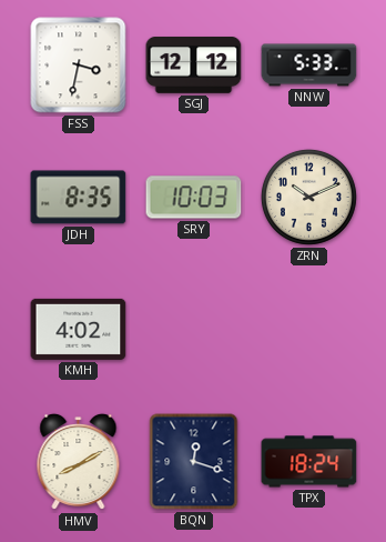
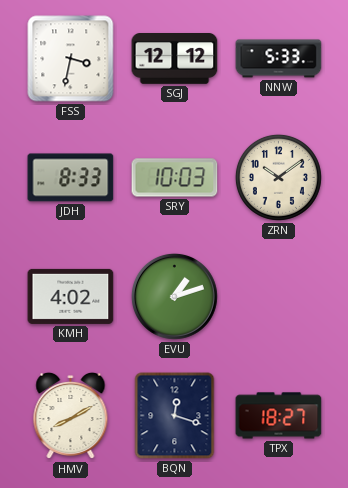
JDH: 8:35 -> 8:33 (71, 178)
ZRN: 10:11 -> 10:09 (278, 177)
EVU: none -> 1:12 (174, 296)
TPX: 18:24 -> 18:27 (279, 416)
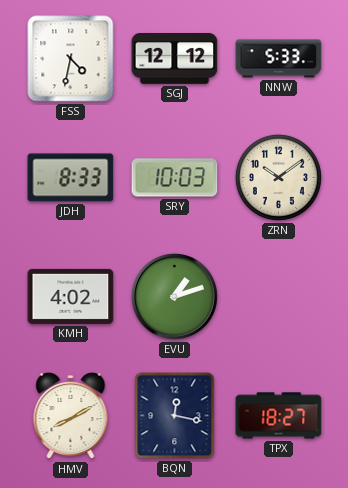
FSS: 3:32 -> 4:32 (71, 59)
BQN: 12:18 -> 12:17 (175, 416)
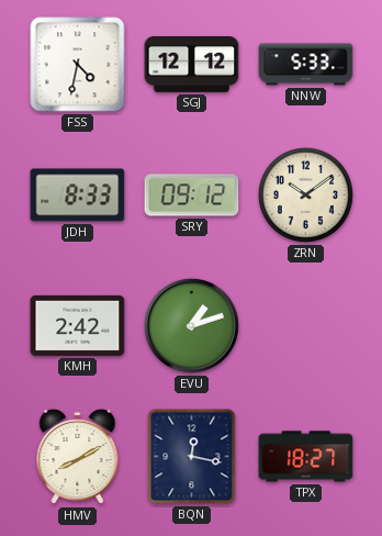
SRY: 10:03 -> 09:12 (192, 196)
KMH: 4:02 -> 2:42 (78, 325)
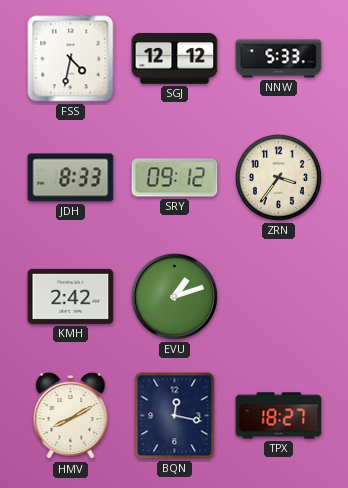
ZRN: 10:09 -> 3:36 (278, 177)
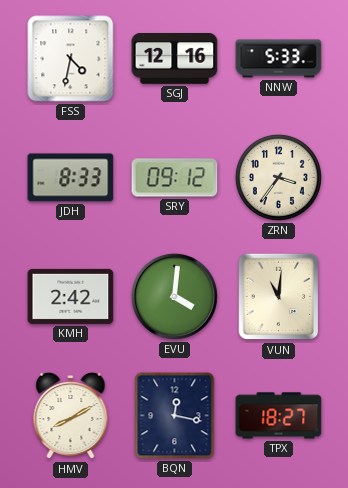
SGJ: 12:12 -> 12:16 (175, 59)
EVU: 1:12 -> 4:01 (174, 296)
VUN: none -> 11:01 (279, 297)
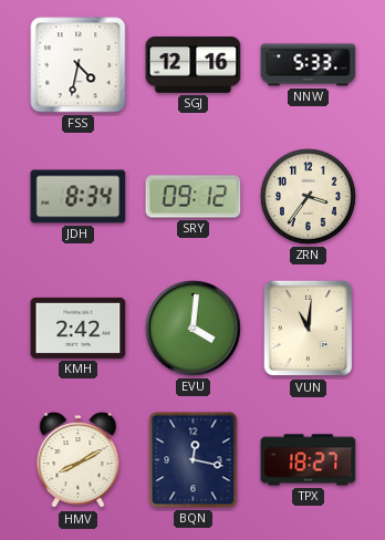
JDH: 8:33 -> 8:34 (79, 197)
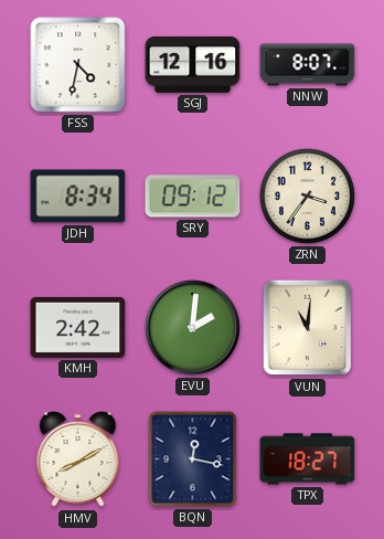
NNW: 5:33 -> 8:07 (308, 65)
EVU: 4:01 -> 2:01 (192, 327)
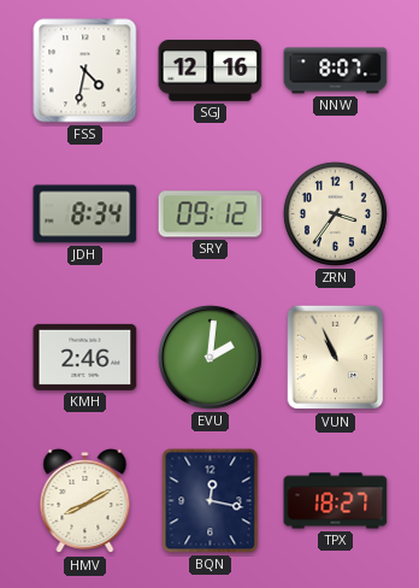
KMH: 2:42 -> 2:46 (85, 357)
VUN: 11:01 -> 10:56 (336, 358)
